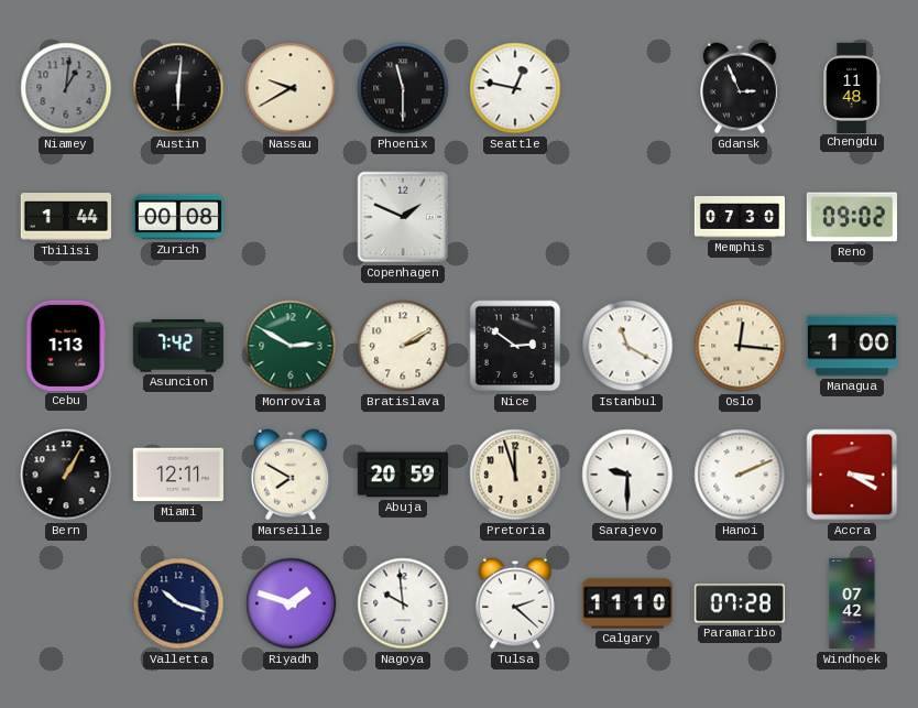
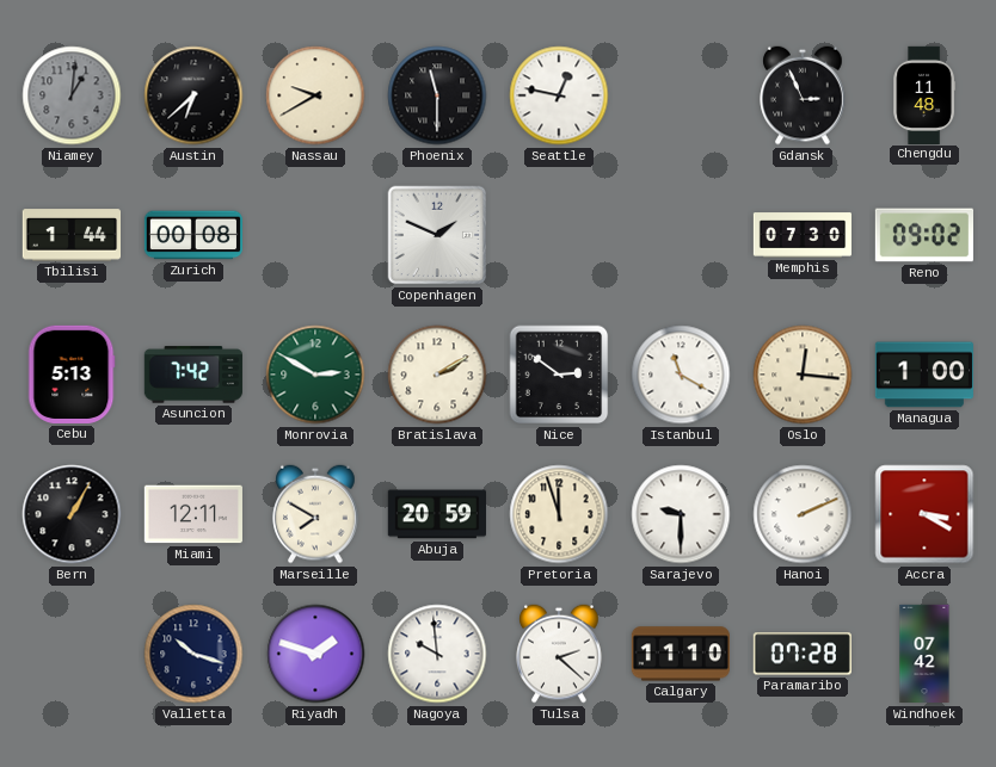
Austin: 6:01 -> 6:38 (193, 95)
Cebu: 1:13 -> 5:13 (72, 375)
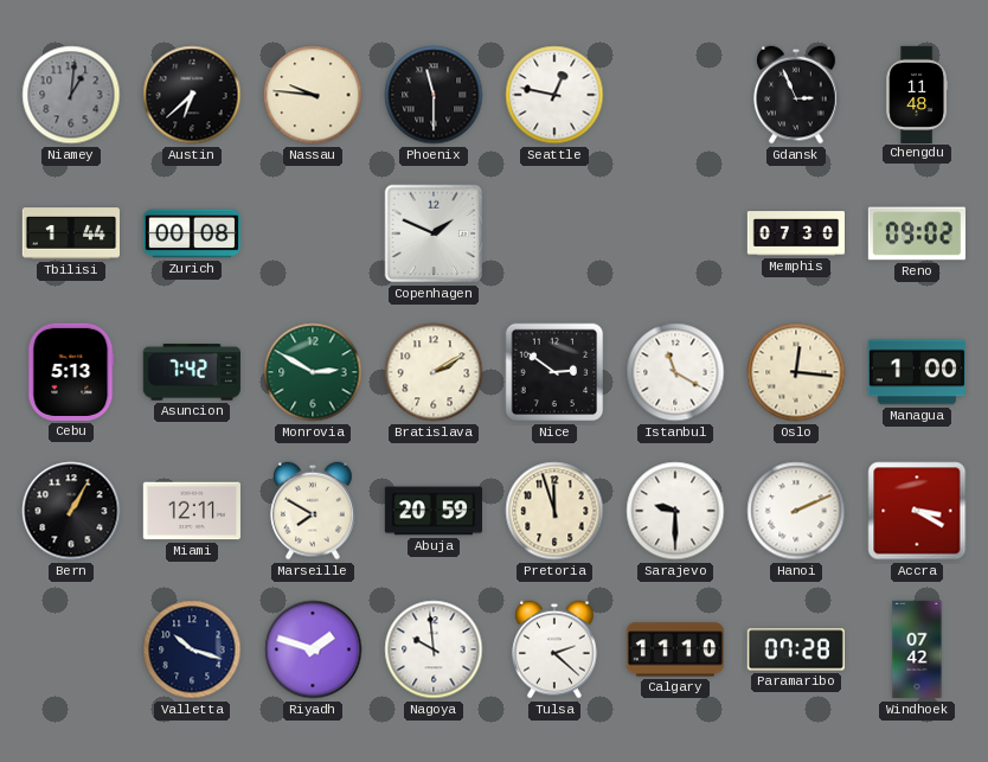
Nassau: 9:40 -> 9:46 (313, 95)
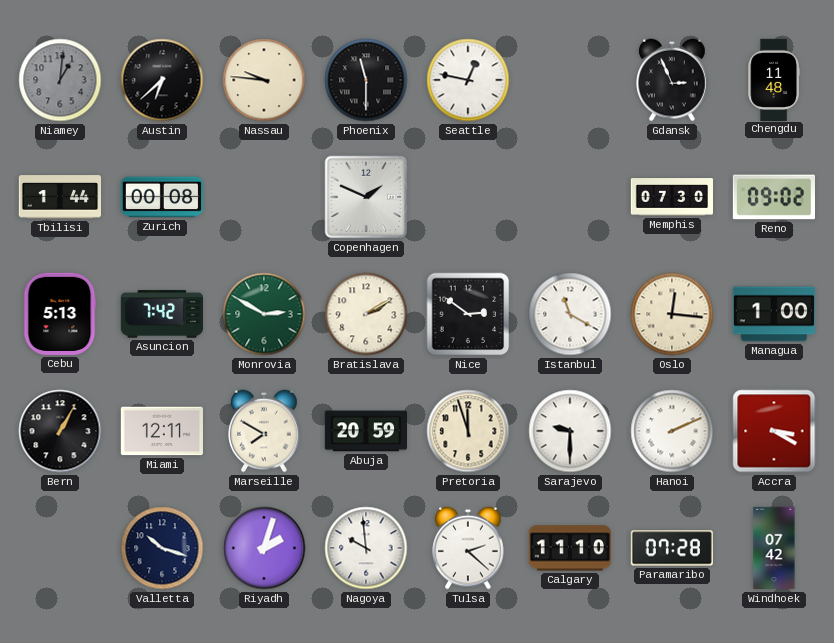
Riyadh: 1:48 -> 2:03 (264, 548)
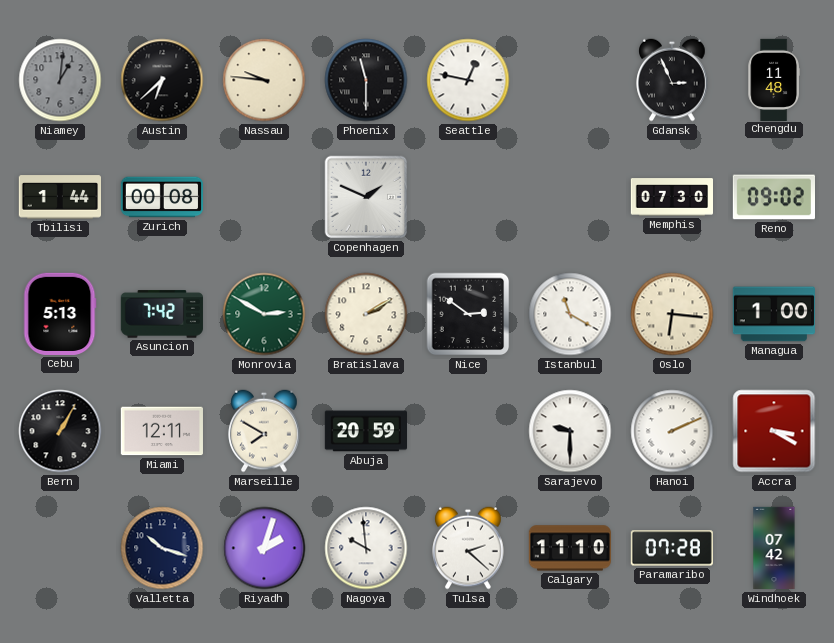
Oslo: 12:16 -> 6:16 (672, 314)
Pretoria: 11:57 -> none (468, 431)
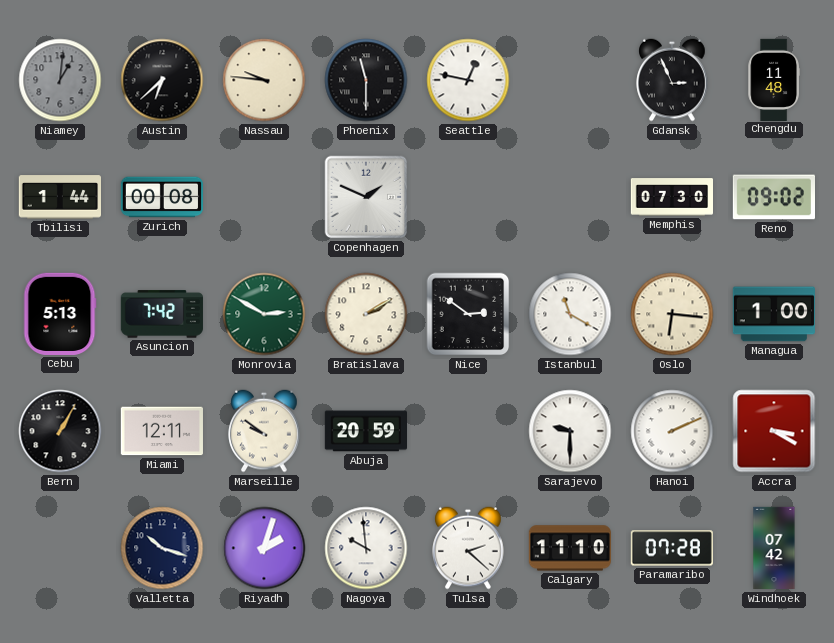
Marseille: 7:50 -> 9:51 (264, 431)
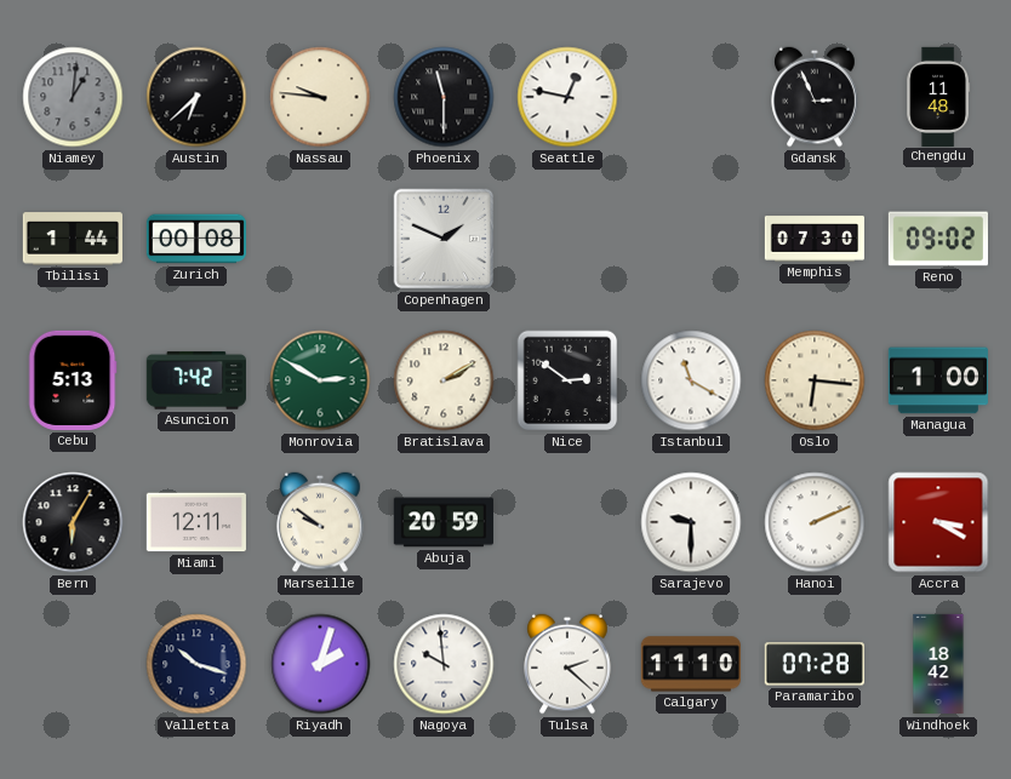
Bern: 1:05 -> 6:05 (73, 522)
Windhoek: 07:42 -> 18:42 (938, 664)
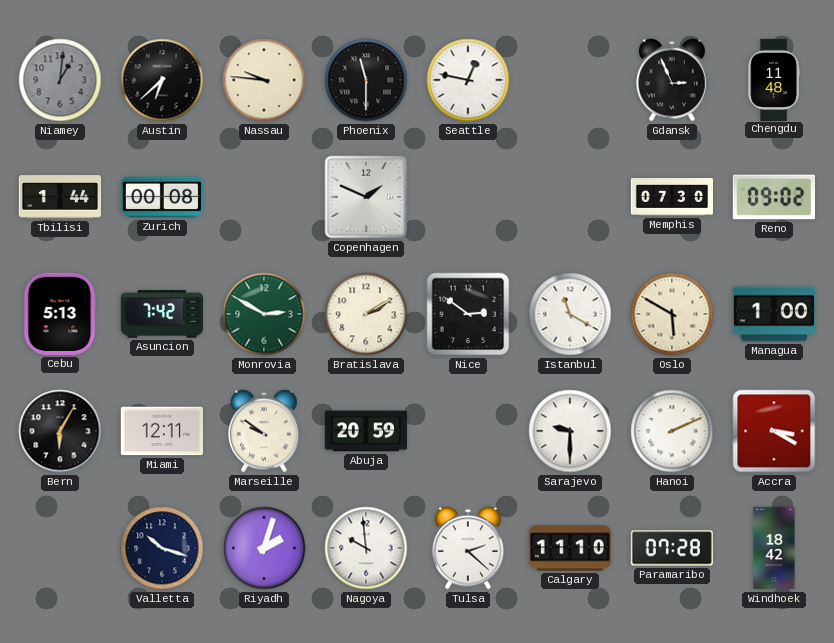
Oslo: 6:16 -> 5:50 (672, 314)
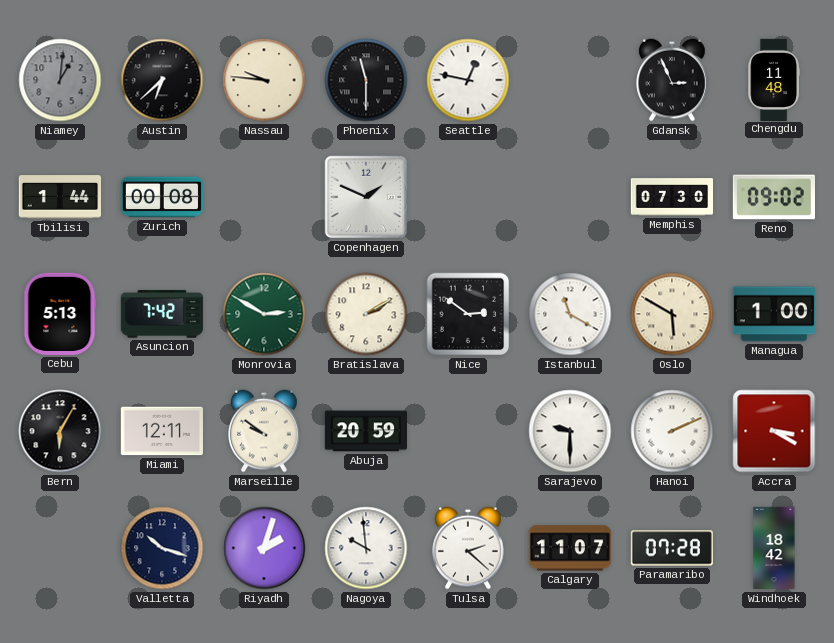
Calgary: 11:10 -> 11:07 (570, 548)
